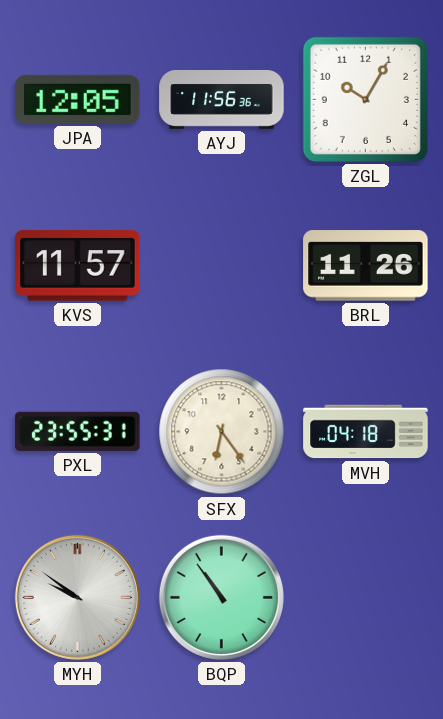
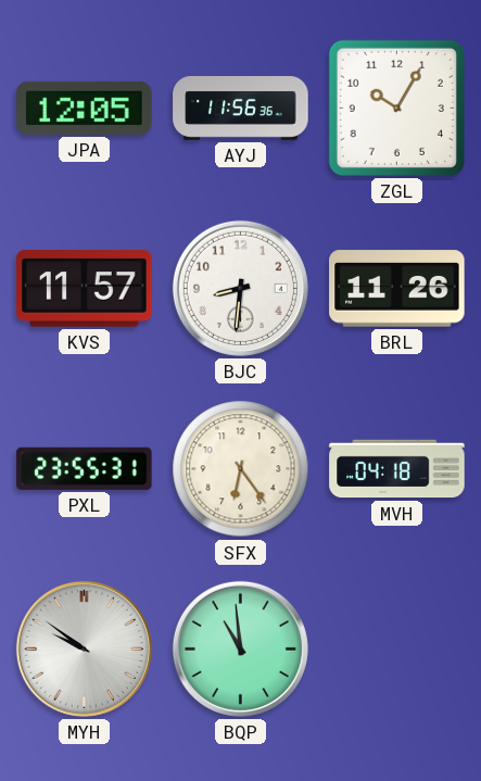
BJC: none -> 8:31 (240, 288)
BQP: 10:54 -> 10:59 (240, 648)
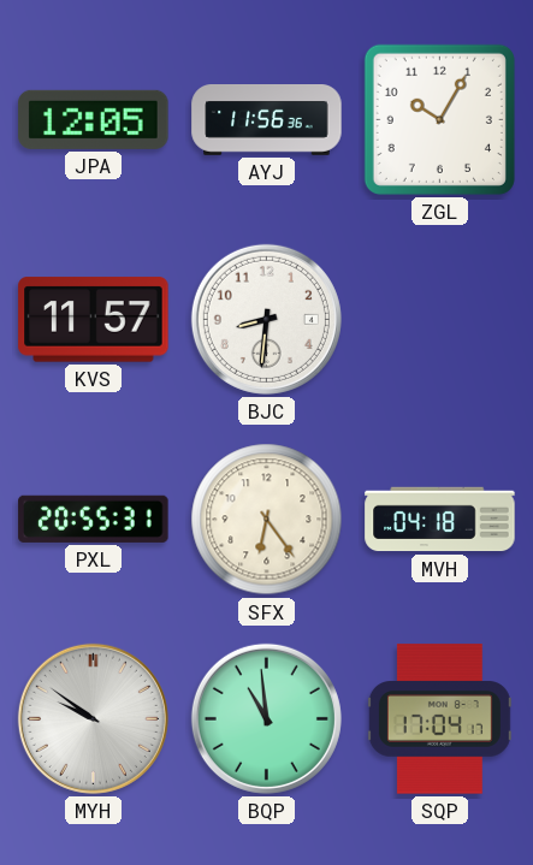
BRL: 11:26 -> none (397, 289)
PXL: 23:55 -> 20:55 (94, 519)
SQP: none -> 17:04 (439, 719)
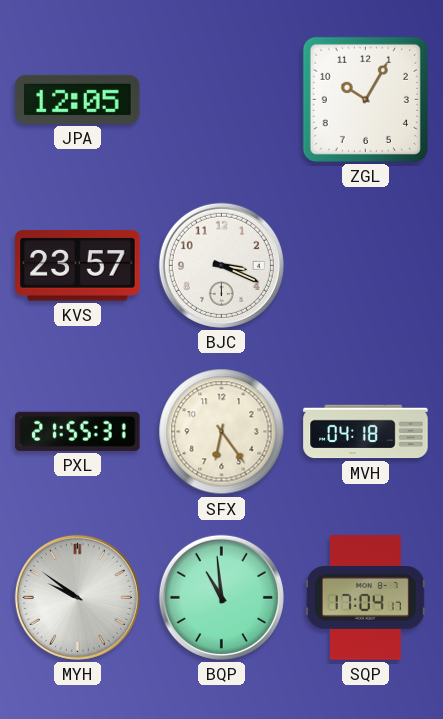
AYJ: 11:56 -> none (267, 120)
KVS: 11:57 -> 23:57 (78, 266)
BJC: 8:31 -> 3:19 (221, 265)
PXL: 20:55 -> 21:55 (78, 431)
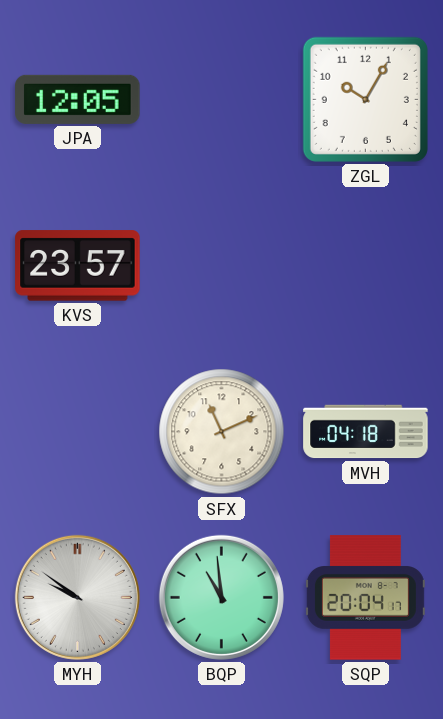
BJC: 3:19 -> none (221, 265)
PXL: 21:55 -> none (78, 431)
SFX: 6:24 -> 11:11 (222, 432)
SQP: 17:04 -> 20:04 (365, 598)
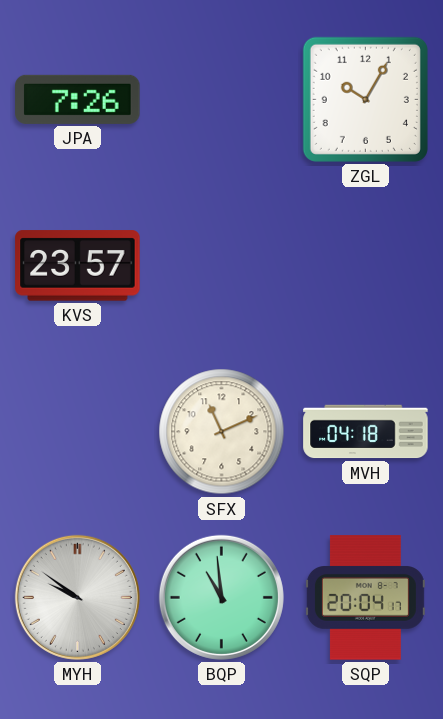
JPA: 12:05 -> 7:26 (78, 99)
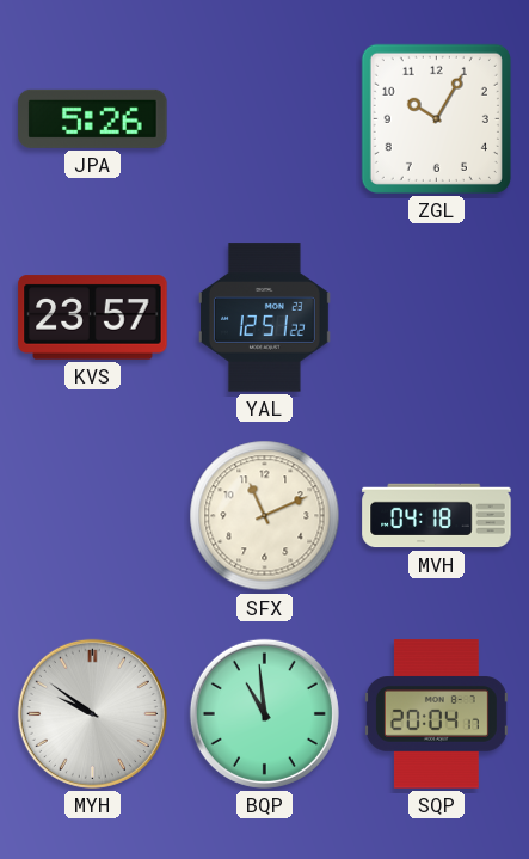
JPA: 7:26 -> 5:26 (93, 118)
YAL: none -> 12:51 (264, 318)
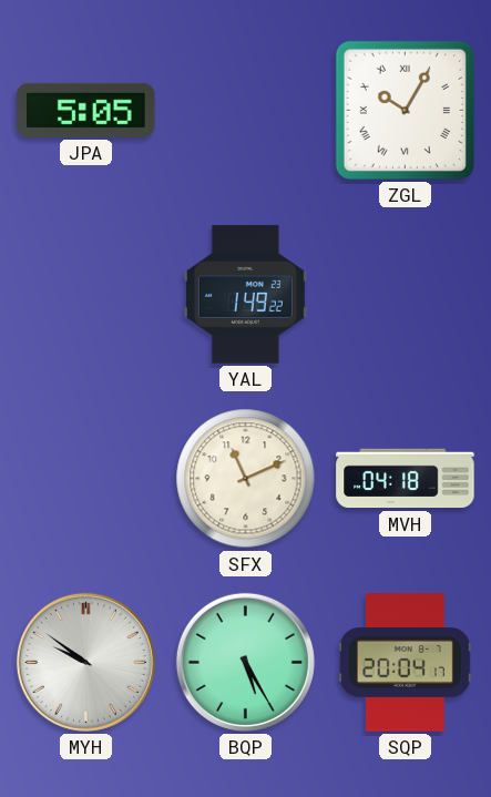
JPA: 5:26 -> 5:05 (86, 110)
ZGL numerals: Arabic -> Roman (405, 110)
KVS: 23:57 -> none (93, 318)
YAL: 12:51 -> 1:49 (245, 295)
BQP: 10:59 -> 5:25 (245, 662)
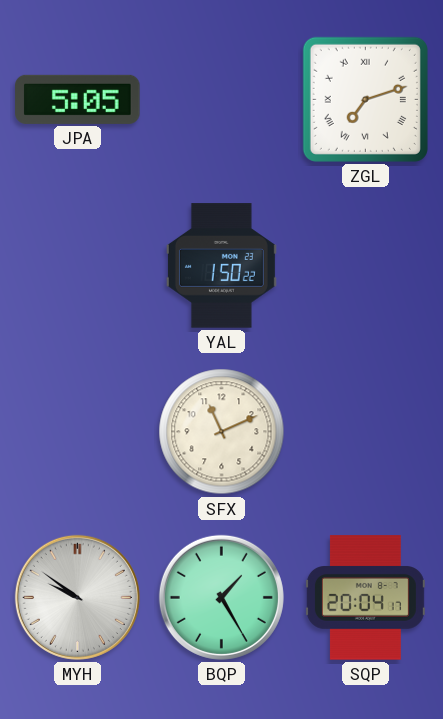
ZGL: 10:05 -> 7:12 (365, 99)
YAL: 1:49 -> 1:50 (221, 266)
MVH: 04:18 -> none (406, 479)
BQP: 5:25 -> 1:25 (221, 597)
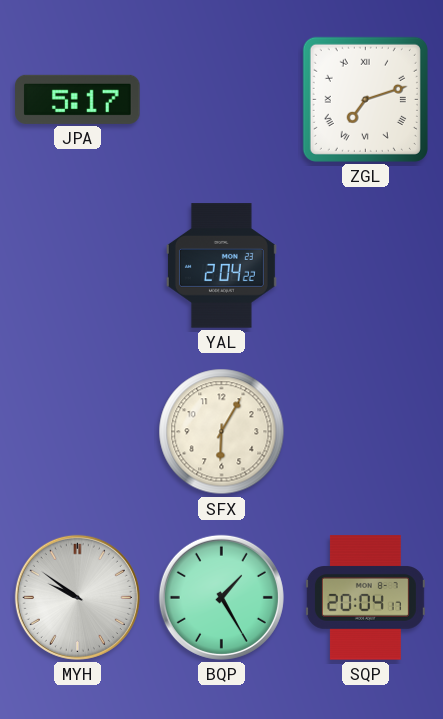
JPA: 5:05 -> 5:17 (78, 99)
YAL: 1:50 -> 2:04 (221, 266)
SFX: 11:11 -> 6:05 (222, 432)
